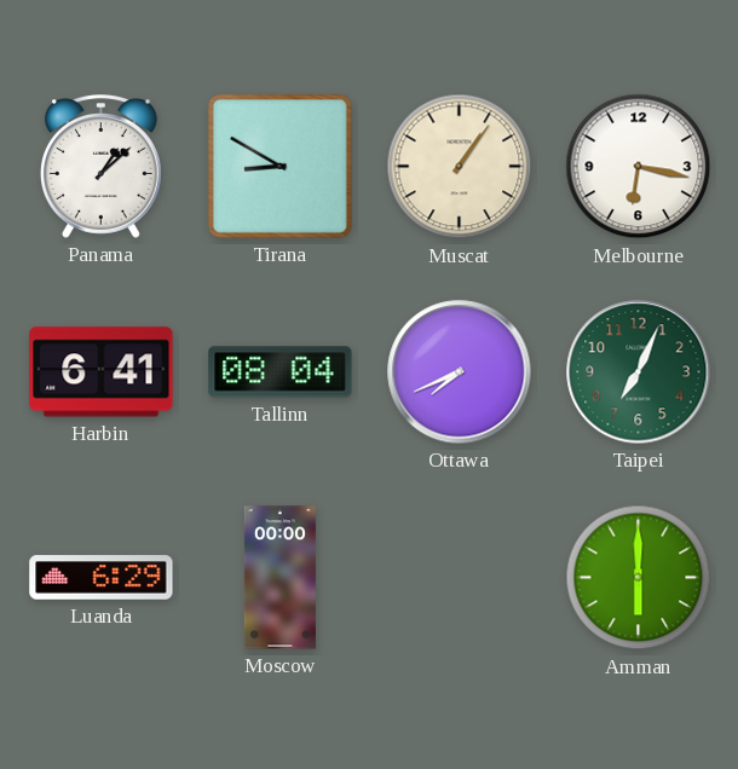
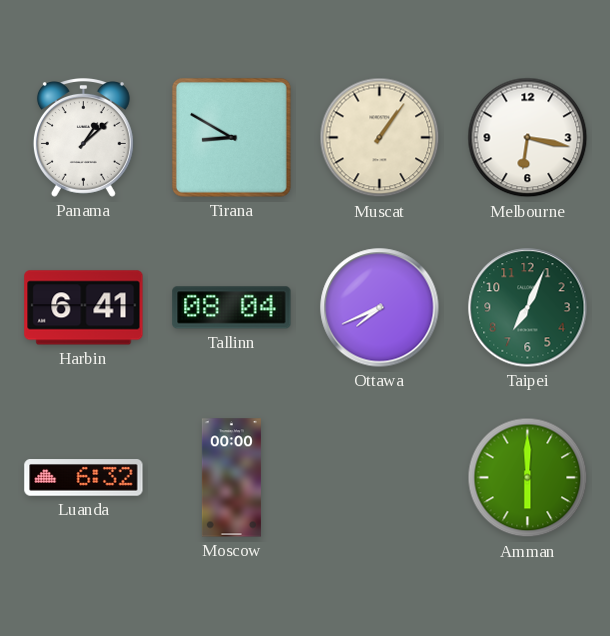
Luanda: 6:29 -> 6:32 (84, 478)
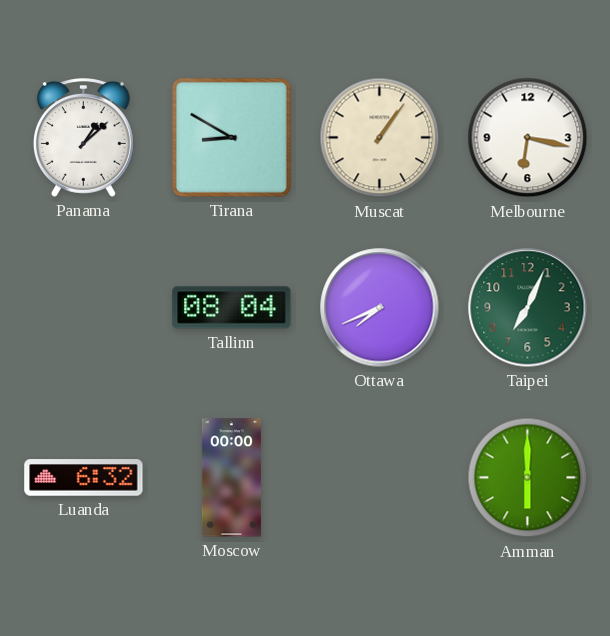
Harbin: 6:41 -> none (84, 308)
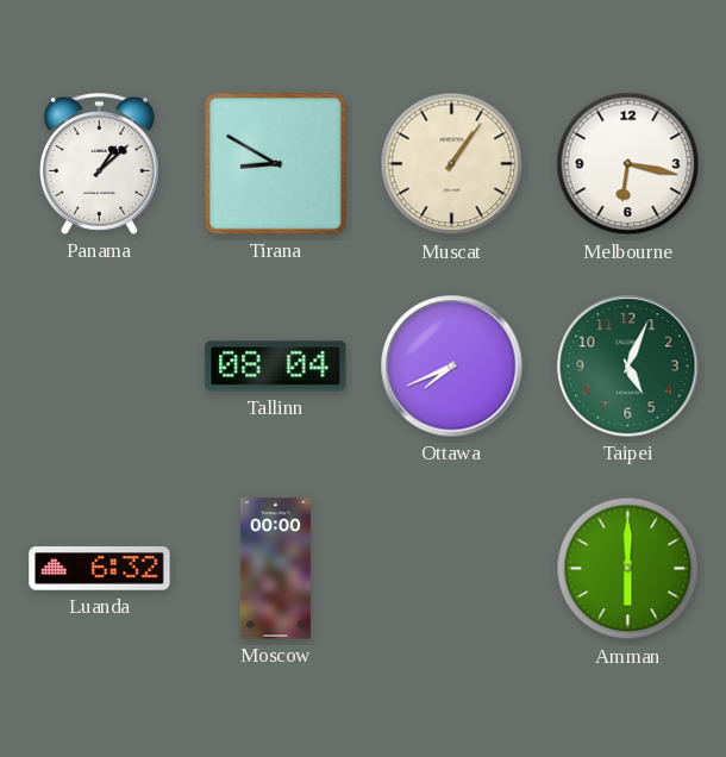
Taipei: 7:04 -> 5:04 (628, 367)
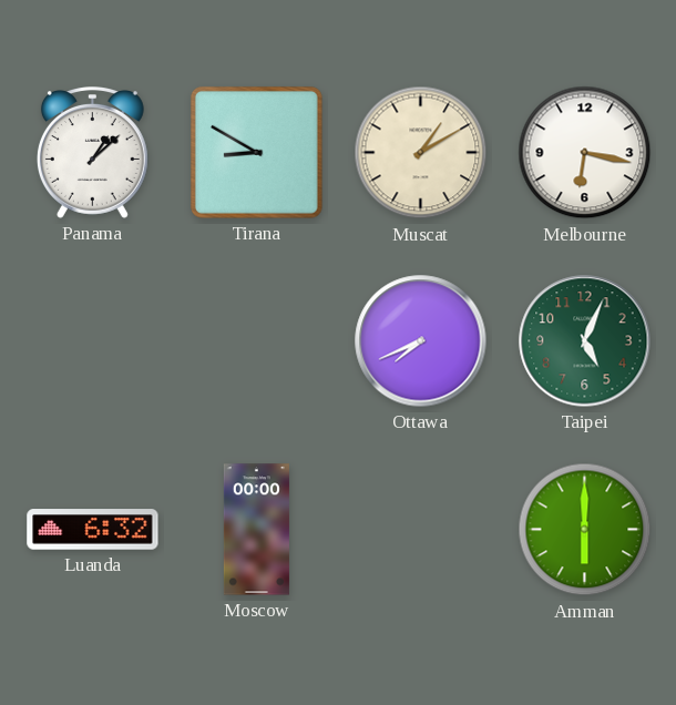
Muscat: 1:06 -> 1:10 (421, 153)
Tallinn: 08:04 -> none (276, 367)
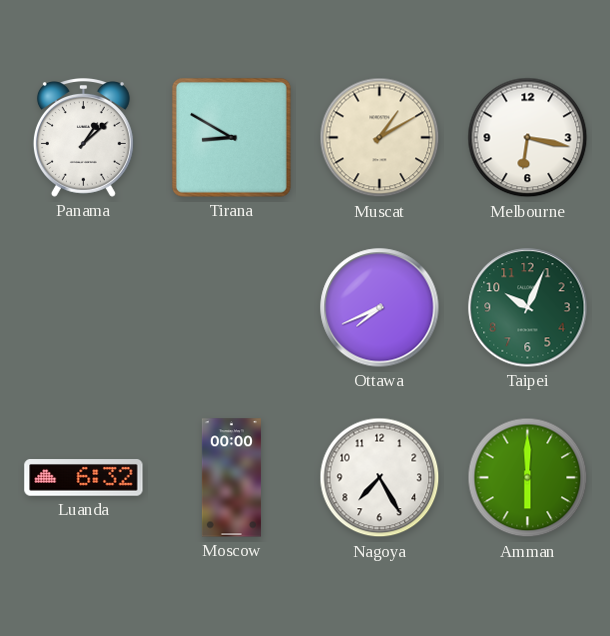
Taipei: 5:04 -> 10:04 (528, 308)
Nagoya: none -> 7:25 (380, 478)
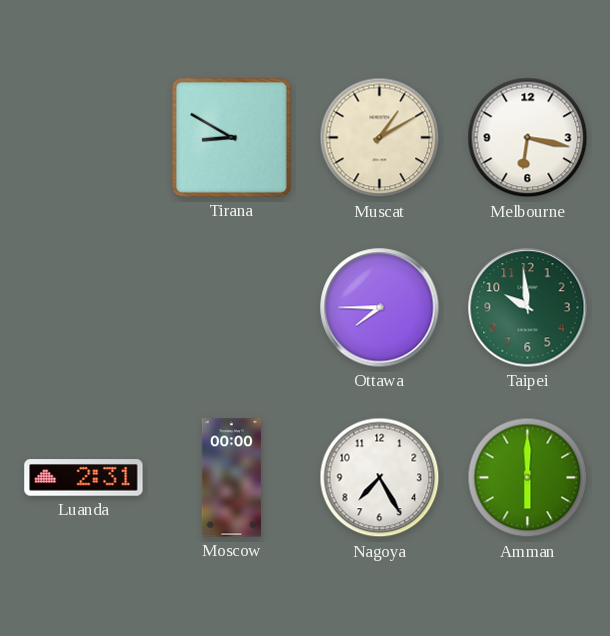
Panama: 1:08 -> none (83, 138)
Ottawa: 7:41 -> 7:45 (380, 308)
Taipei: 10:04 -> 9:59 (528, 308)
Luanda: 6:32 -> 2:31 (84, 478)
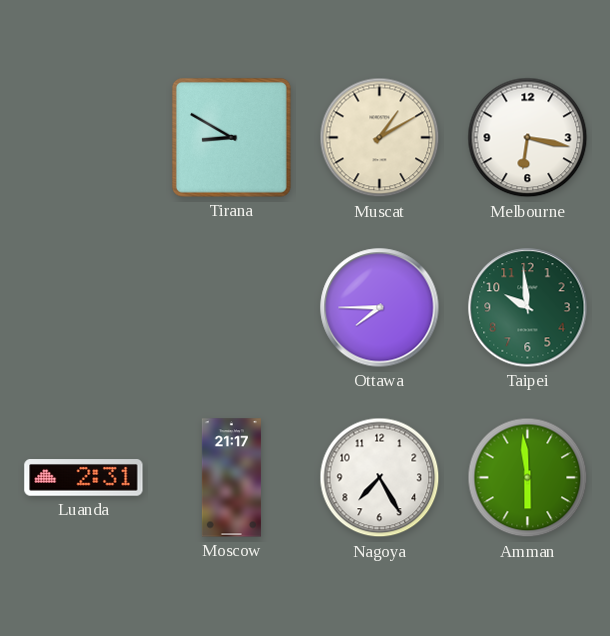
Moscow: 00:00 -> 21:17 (231, 478)
Amman: 6:00 -> 5:59 (528, 478)
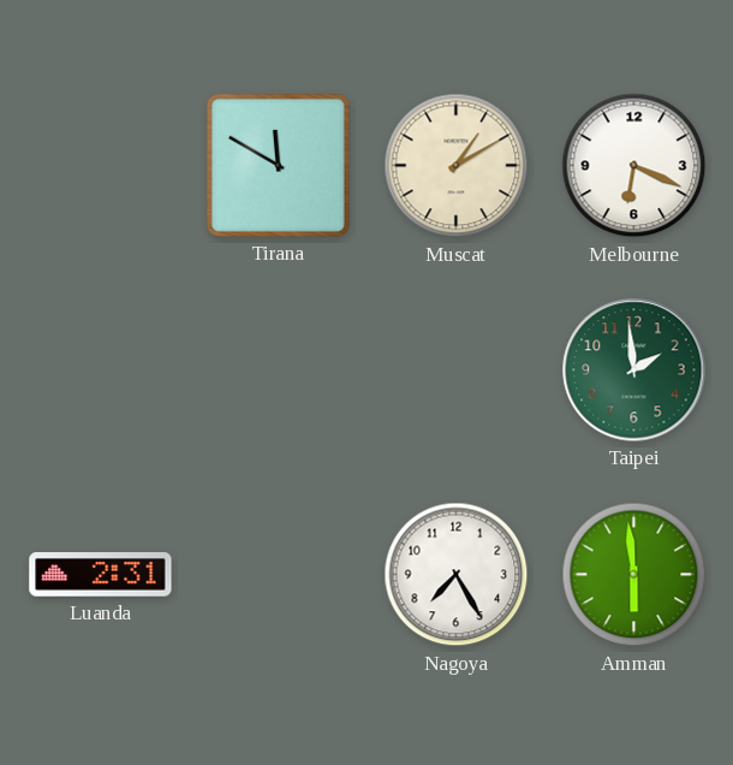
Tirana: 8:50 -> 11:50 (279, 166)
Melbourne: 6:17 -> 6:19 (634, 166)
Ottawa: 7:45 -> none (380, 308)
Taipei: 9:59 -> 1:59 (634, 370)
Moscow: 21:17 -> none (231, 478)
